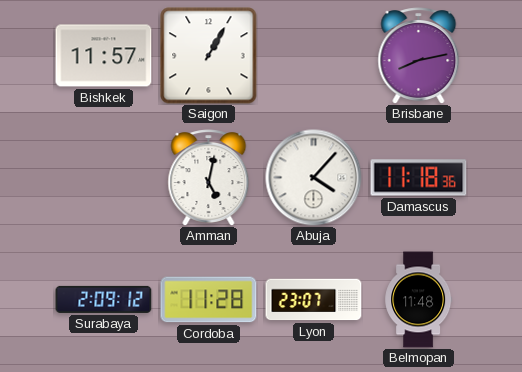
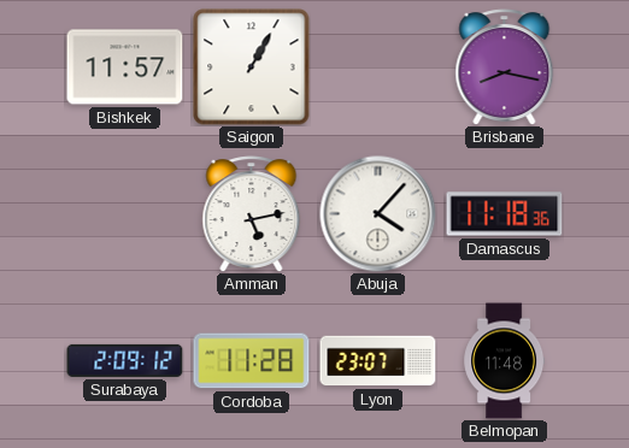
Brisbane: 8:13 -> 8:17 (505, 67)
Amman: 5:02 -> 5:13 (252, 214)
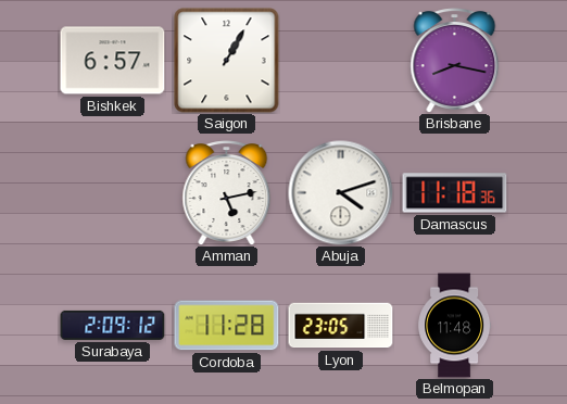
Bishkek: 11:57 -> 6:57 (113, 61)
Abuja: 4:07 -> 4:12 (341, 193)
Lyon: 23:07 -> 23:05 (341, 326)
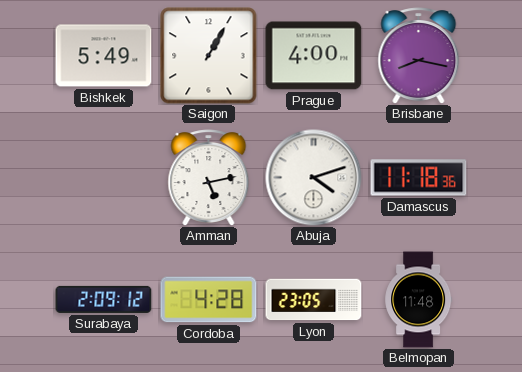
Bishkek: 6:57 -> 5:49 (104, 56)
Prague: none -> 4:00 (314, 56)
Cordoba: 11:28 -> 4:28 (209, 300)
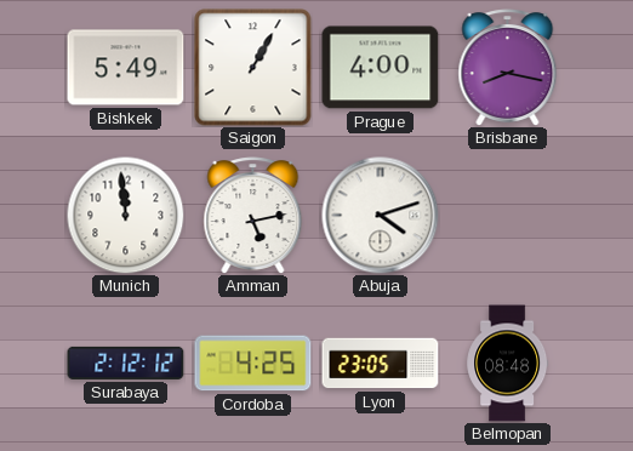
Munich: none -> 11:59 (125, 215)
Damascus: 11:18 -> none (419, 178)
Surabaya: 2:09 -> 2:12 (126, 362)
Cordoba: 4:28 -> 4:25 (253, 364)
Belmopan: 11:48 -> 08:48 (508, 364)
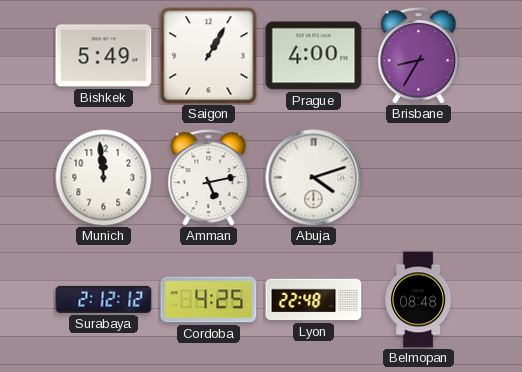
Brisbane: 8:17 -> 8:35 (419, 56)
Lyon: 23:05 -> 22:48 (314, 300)
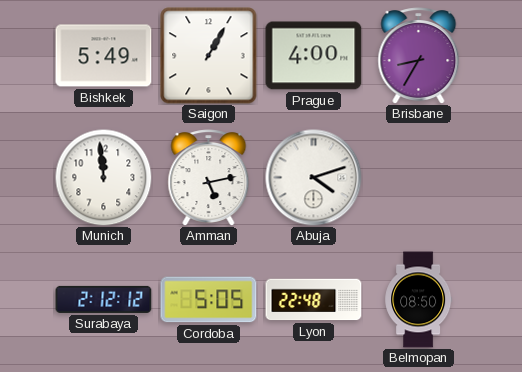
Cordoba: 4:25 -> 5:05 (209, 300)
Belmopan: 08:48 -> 08:50 (419, 300)
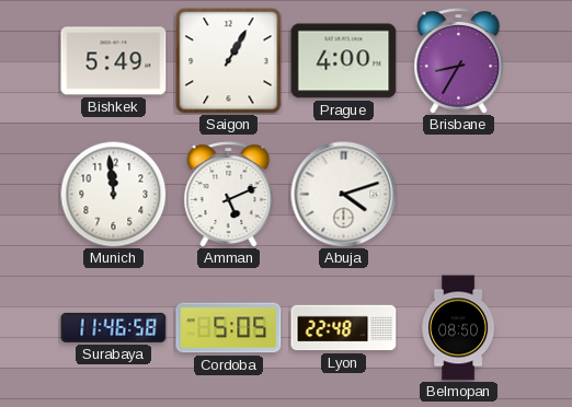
Amman: 5:13 -> 5:11 (229, 195)
Surabaya: 2:12 -> 11:46 (114, 327)
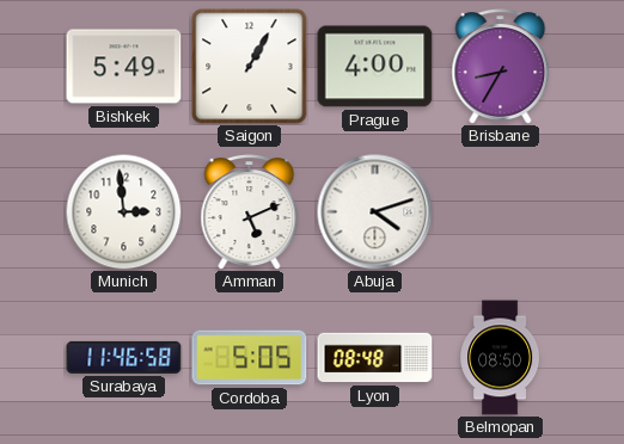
Munich: 11:59 -> 2:59 (123, 211)
Lyon: 22:48 -> 08:48 (375, 358)
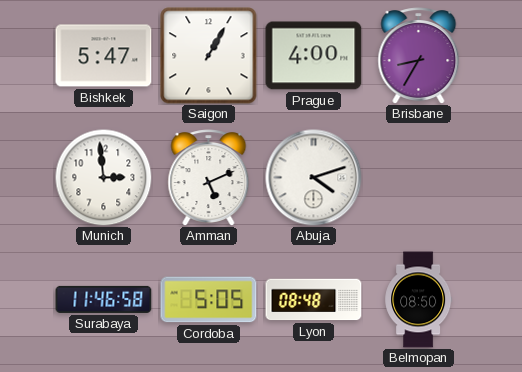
Bishkek: 5:49 -> 5:47 (104, 56)
